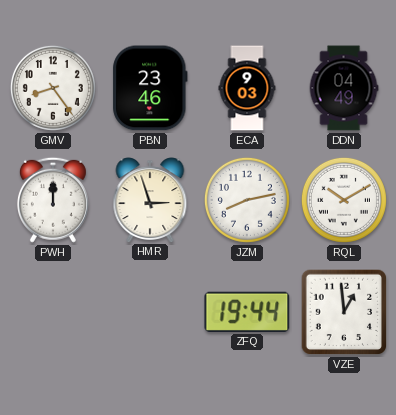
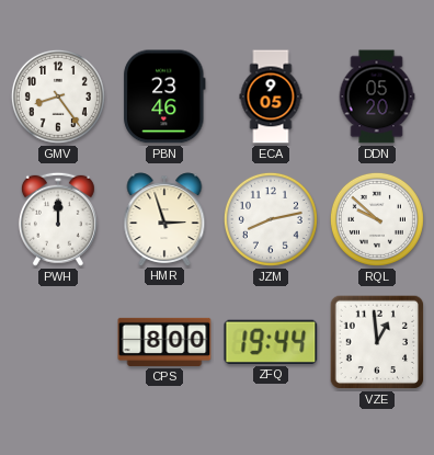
ECA: 9:03 -> 9:05 (271, 96)
DDN: 04:49 -> 05:20 (377, 96)
RQL: 10:10 -> 9:52 (377, 219)
CPS: none -> 8:00 (164, 342)
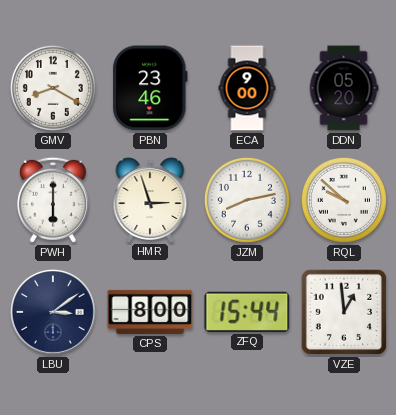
GMV: 8:24 -> 8:20 (53, 88)
ECA: 9:05 -> 9:00 (247, 88)
PWH: 12:00 -> 6:00 (53, 200)
LBU: none -> 3:09 (53, 312)
ZFQ: 19:44 -> 15:44 (247, 312)
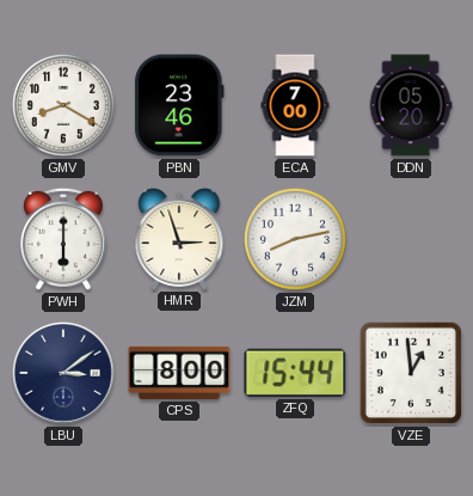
ECA: 9:00 -> 7:00 (295, 105)
RQL: 9:52 -> none (344, 200)
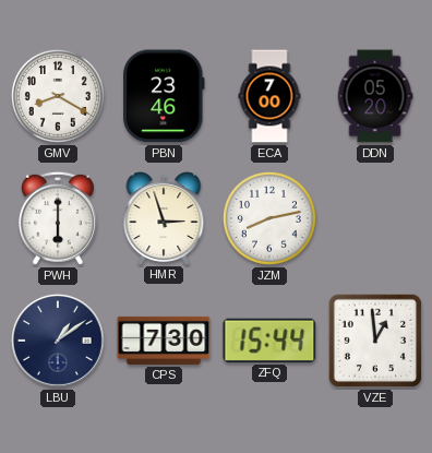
LBU: 3:09 -> 1:09 (58, 341)
CPS: 8:00 -> 7:30 (164, 341)
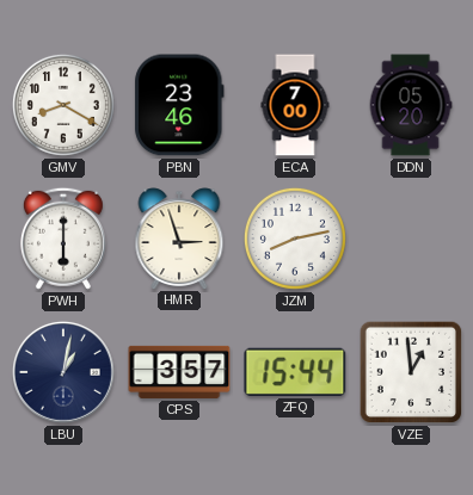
LBU: 1:09 -> 1:02 (63, 372)
CPS: 7:30 -> 3:57 (179, 372)
